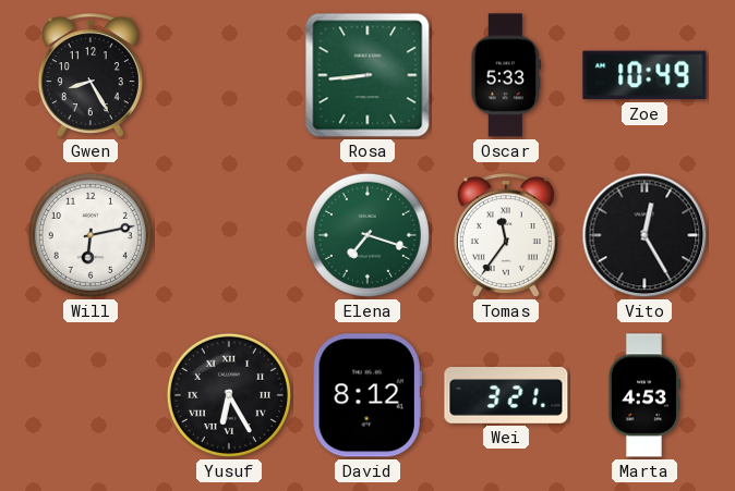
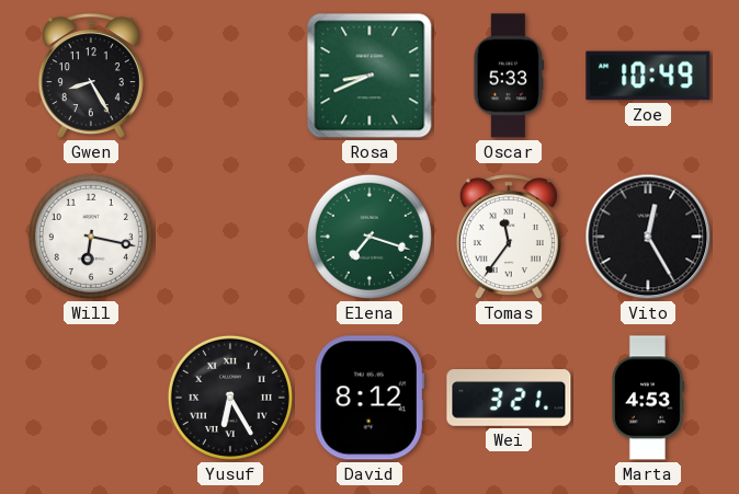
Rosa: 8:44 -> 8:41 (369, 76)
Will: 6:13 -> 6:17 (91, 237)
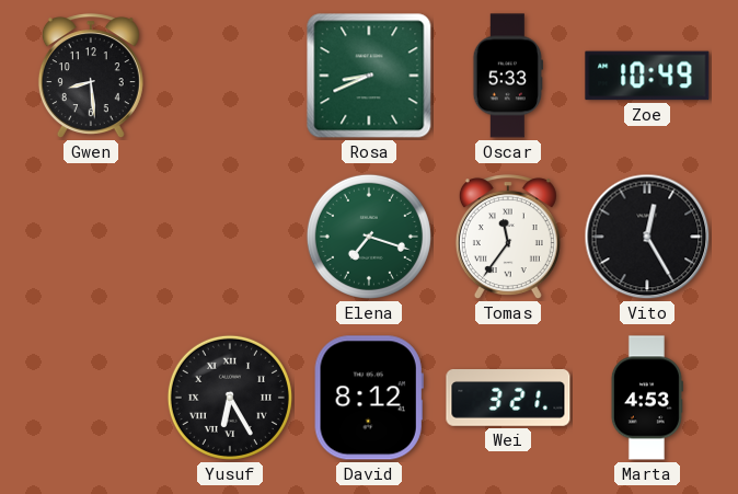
Gwen: 8:25 -> 8:29 (91, 77)
Will: 6:17 -> none (91, 237)
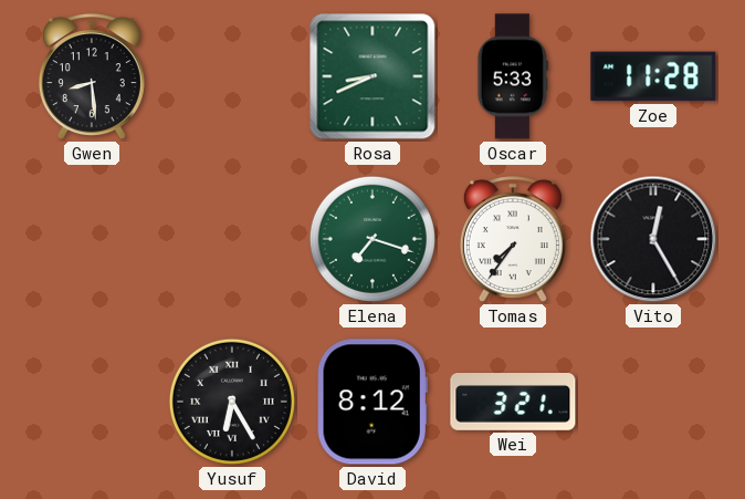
Zoe: 10:49 -> 11:28 (653, 76)
Tomas: 11:36 -> 7:36 (513, 240)
Marta: 4:53 -> none (647, 398)
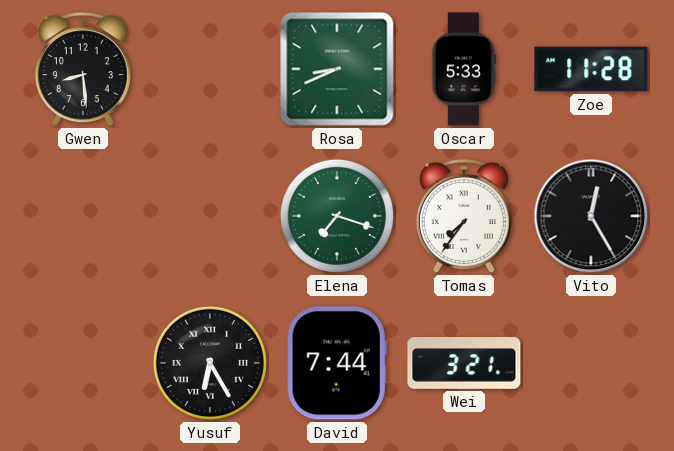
David: 8:12 -> 7:44 (337, 363)
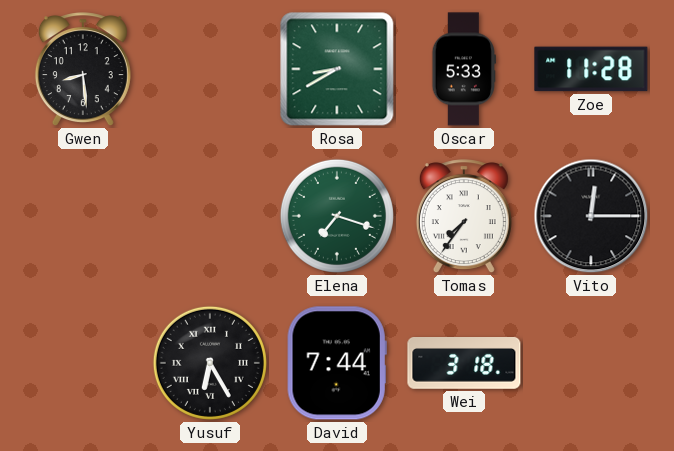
Rosa: 8:41 -> 8:40 (337, 69)
Vito: 12:25 -> 12:15 (591, 216)
Wei: 3:21 -> 3:18 (464, 364)
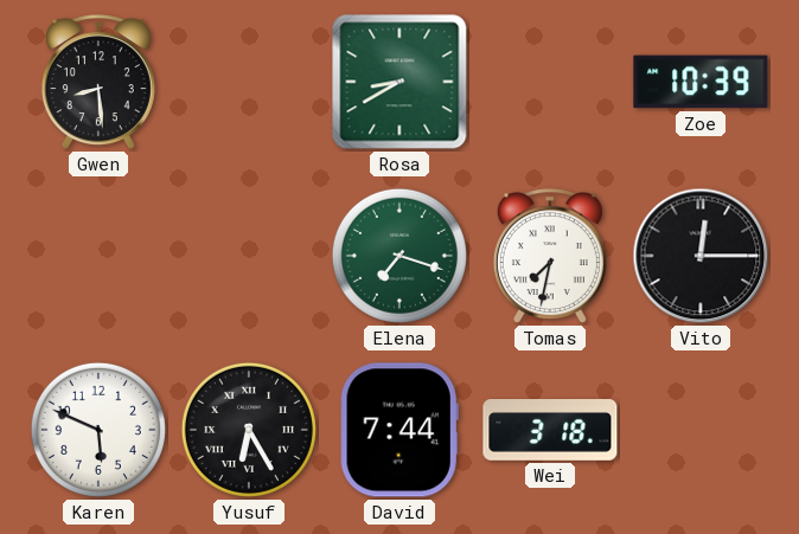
Oscar: 5:33 -> none (463, 69)
Zoe: 11:28 -> 10:39 (701, 82)
Tomas: 7:36 -> 7:32 (550, 257)
Karen: none -> 5:49 (98, 430)
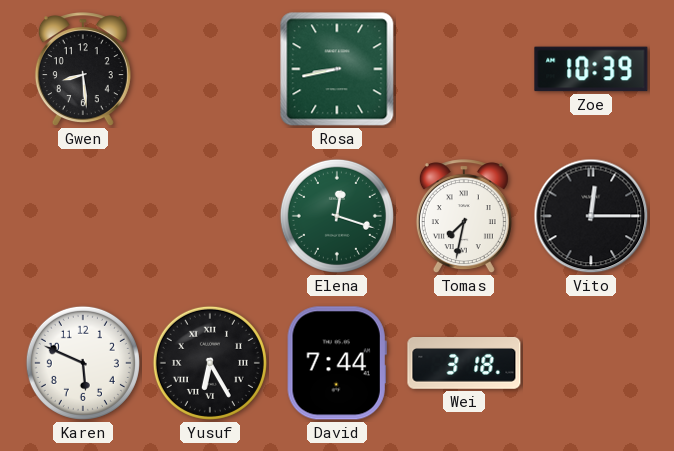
Rosa: 8:40 -> 8:43 (337, 69)
Elena: 7:18 -> 12:18 (337, 216)
